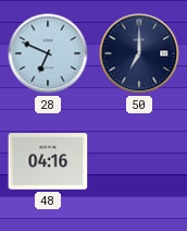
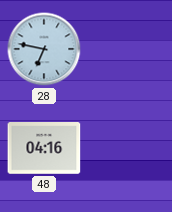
28: 6:49 -> 6:47 (44, 49)
50: 7:00 -> none (139, 53)
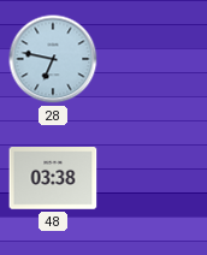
48: 04:16 -> 03:38 (53, 178)
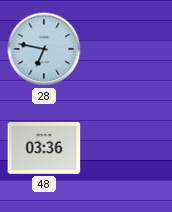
48: 03:38 -> 03:36 (44, 148)
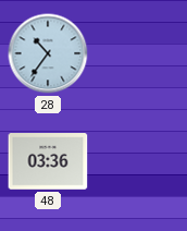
28: 6:47 -> 10:36 (48, 53)
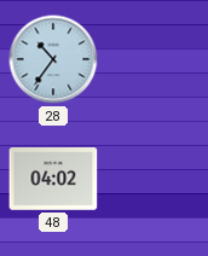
48: 03:36 -> 04:02 (53, 179)
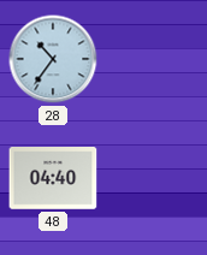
48: 04:02 -> 04:40 (53, 178)
